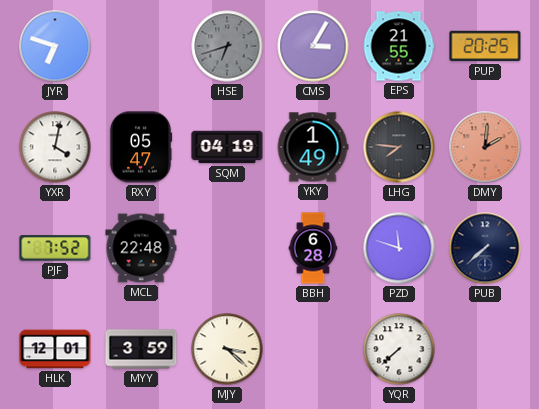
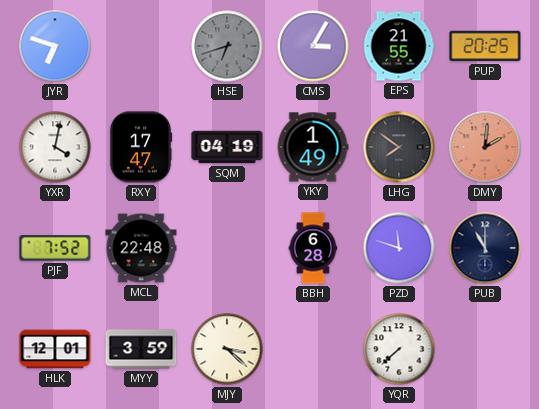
RXY: 05:47 -> 17:47 (141, 147)
LHG: 7:46 -> 7:51 (399, 147)
PUB: 7:38 -> 11:00 (485, 248)
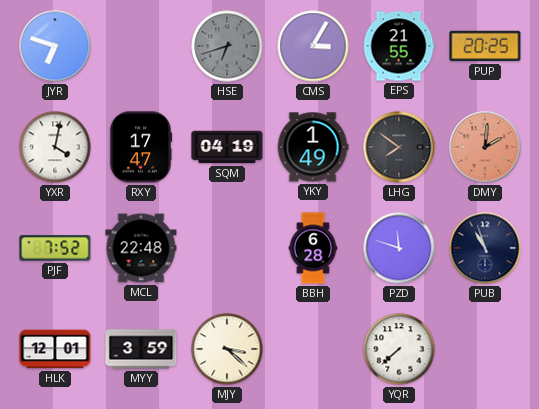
PUB: 11:00 -> 10:57 (485, 248)
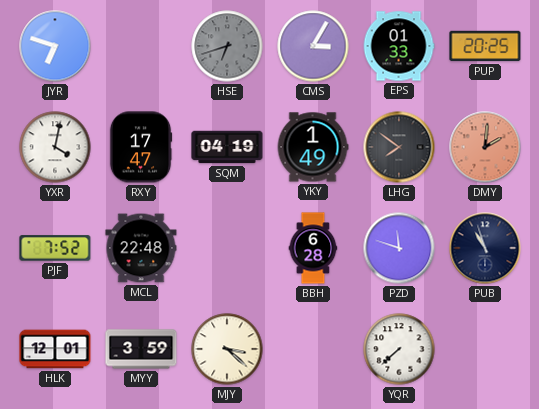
EPS: 21:55 -> 01:33 (399, 46)
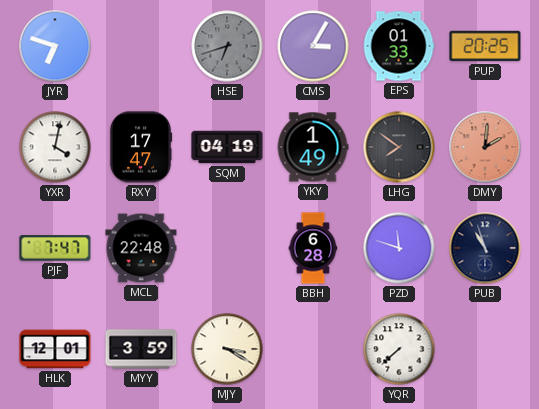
PJF: 7:52 -> 7:47 (55, 248)
MJY: 3:22 -> 3:20 (227, 349)
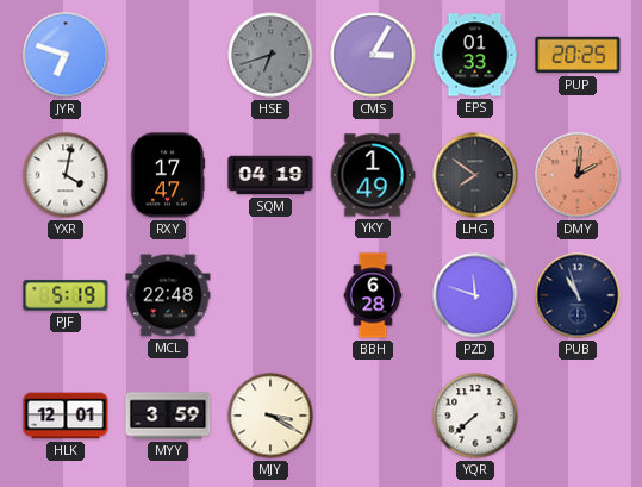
PJF: 7:47 -> 5:19 (66, 295)
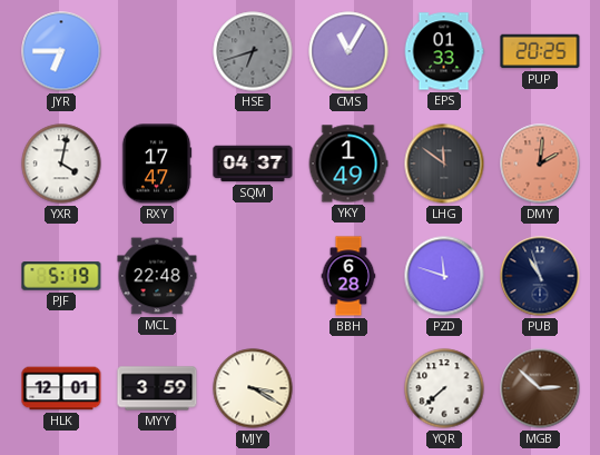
JYR: 6:48 -> 6:45 (61, 51)
CMS: 3:05 -> 11:05 (348, 51)
SQM: 04:19 -> 04:37 (253, 164)
LHG: 7:51 -> 11:51 (444, 164)
MGB: none -> 2:52 (540, 388)
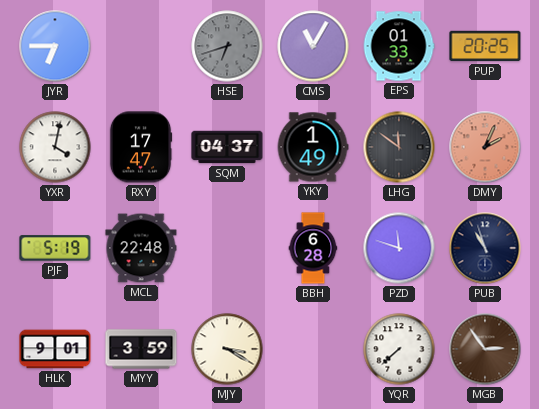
DMY: 2:01 -> 2:04 (485, 147)
HLK: 12:01 -> 9:01 (55, 349)
MGB: 2:52 -> 2:54 (485, 349)
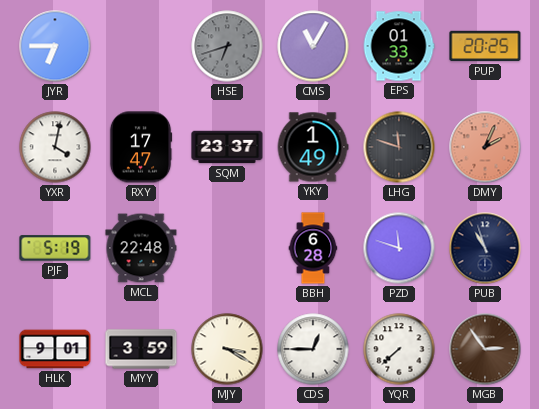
SQM: 04:37 -> 23:37 (227, 147)
LHG: 11:51 -> 11:48 (399, 147)
CDS: none -> 12:45 (313, 349)
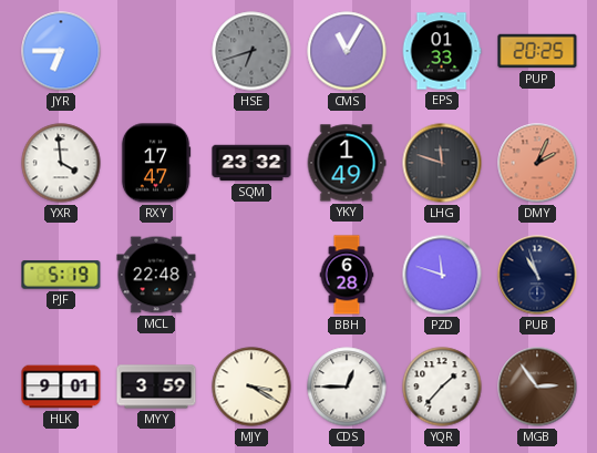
YXR: 4:02 -> 3:59 (61, 163)
SQM: 23:37 -> 23:32 (251, 163)
YQR: 7:38 -> 1:37 (442, 387)
